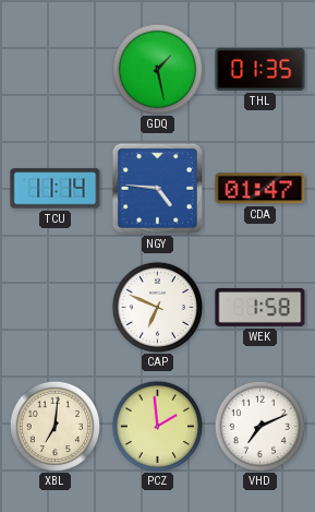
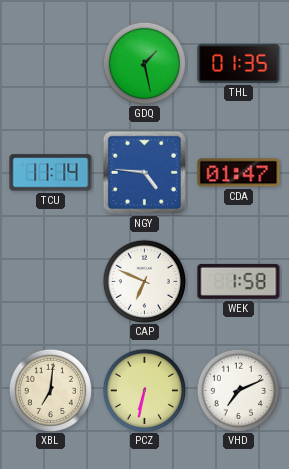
PCZ: 1:59 -> 6:32 (144, 390)
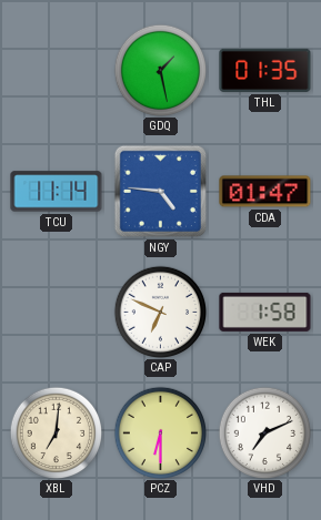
PCZ: 6:32 -> 6:30 (160, 432)
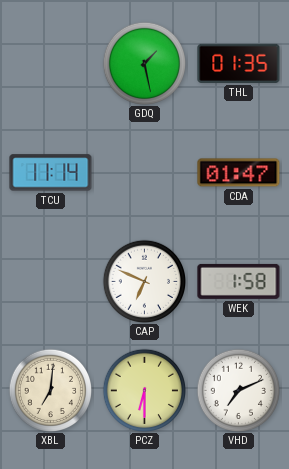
NGY: 4:46 -> none (160, 191)
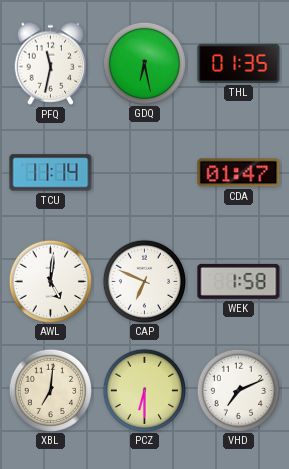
PFQ: none -> 11:32 (51, 63)
GDQ: 1:28 -> 6:28 (144, 63)
AWL: none -> 5:01 (50, 281)
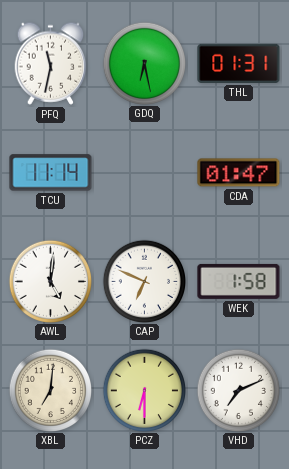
THL: 01:35 -> 01:31 (239, 63)
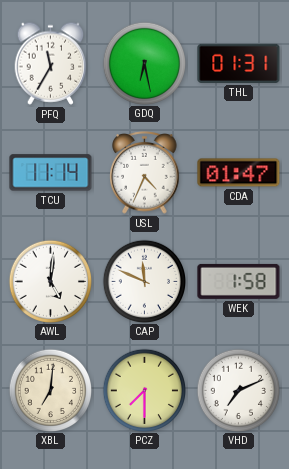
PFQ: 11:32 -> 11:35 (51, 63)
USL: none -> 4:34 (145, 173)
CAP: 6:49 -> 11:49 (144, 281)
PCZ: 6:30 -> 7:30 (144, 390)
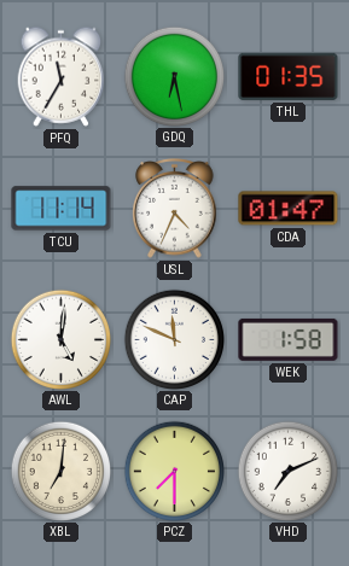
THL: 01:31 -> 01:35 (289, 76)
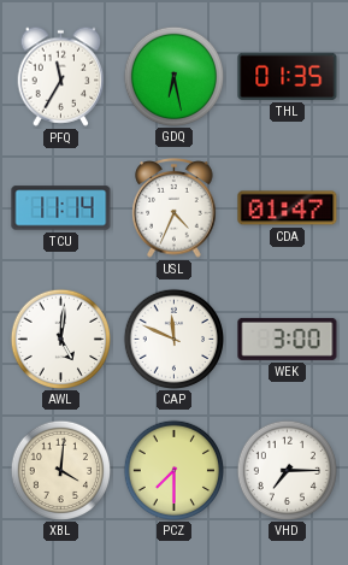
WEK: 1:58 -> 3:00 (288, 339)
XBL: 7:01 -> 4:01 (60, 470)
VHD: 7:11 -> 7:15 (287, 470)
